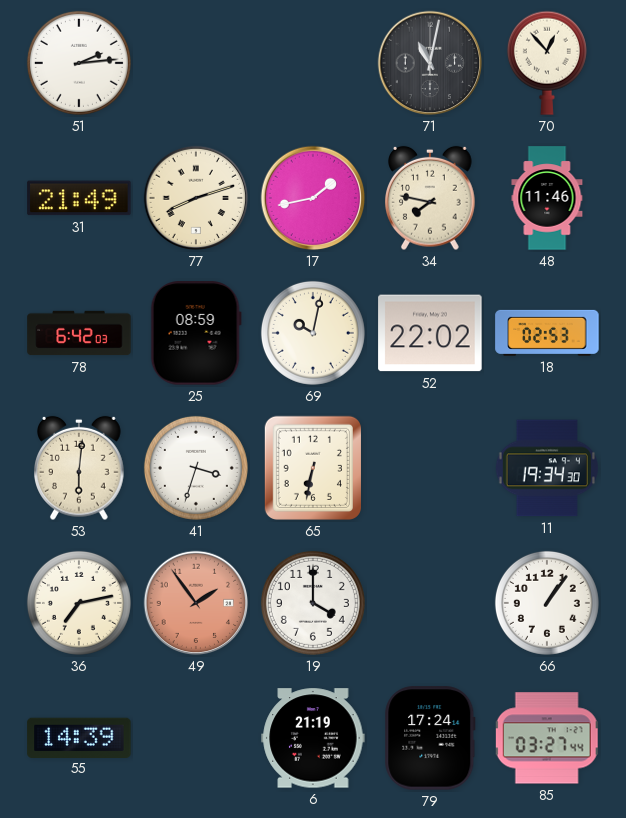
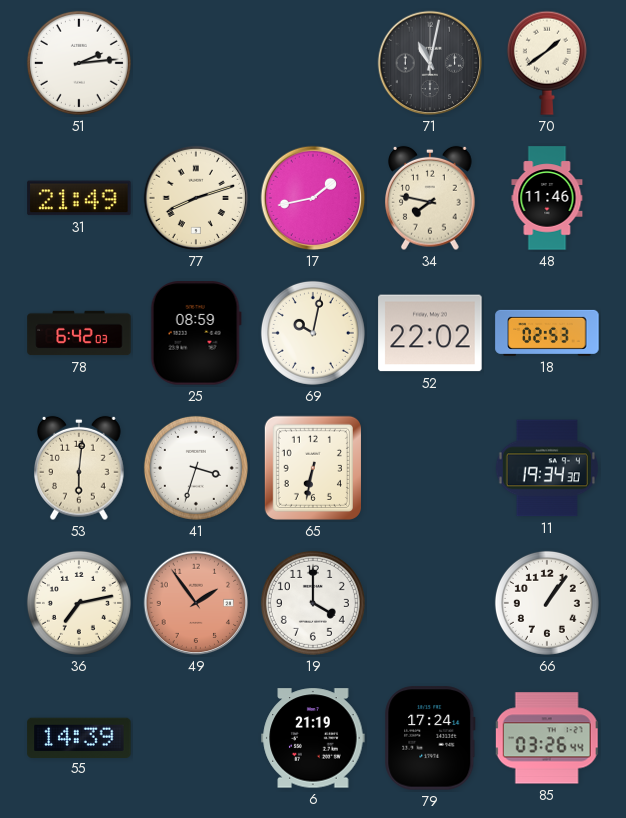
70: 12:53 -> 1:39 (547, 63)
85: 03:27 -> 03:26 (547, 738)
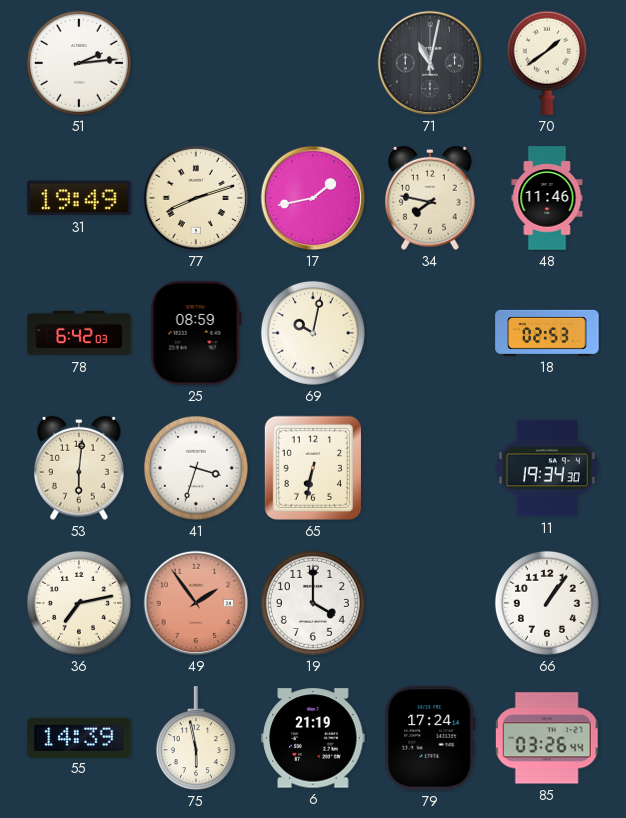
31: 21:49 -> 19:49 (79, 198)
52: 22:02 -> none (430, 333)
75: none -> 5:58 (196, 739)
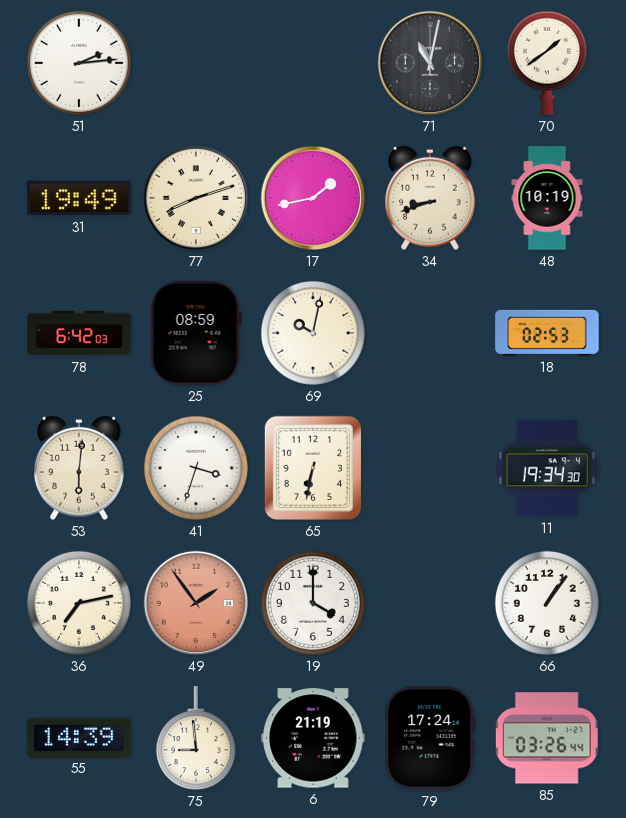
34: 7:47 -> 8:42 (431, 198)
48: 11:46 -> 10:19 (547, 198)
75: 5:58 -> 8:59 (196, 739)
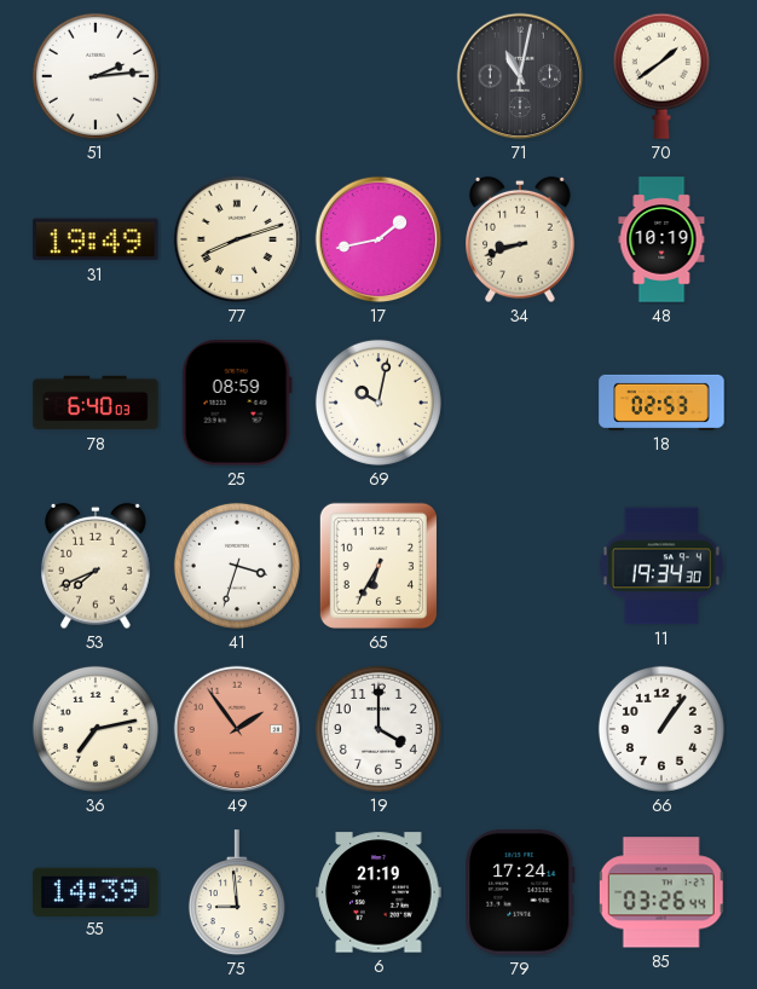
78: 6:42 -> 6:40 (96, 403)
53: 6:01 -> 7:41 (97, 566)
65: 6:32 -> 6:35 (379, 566)
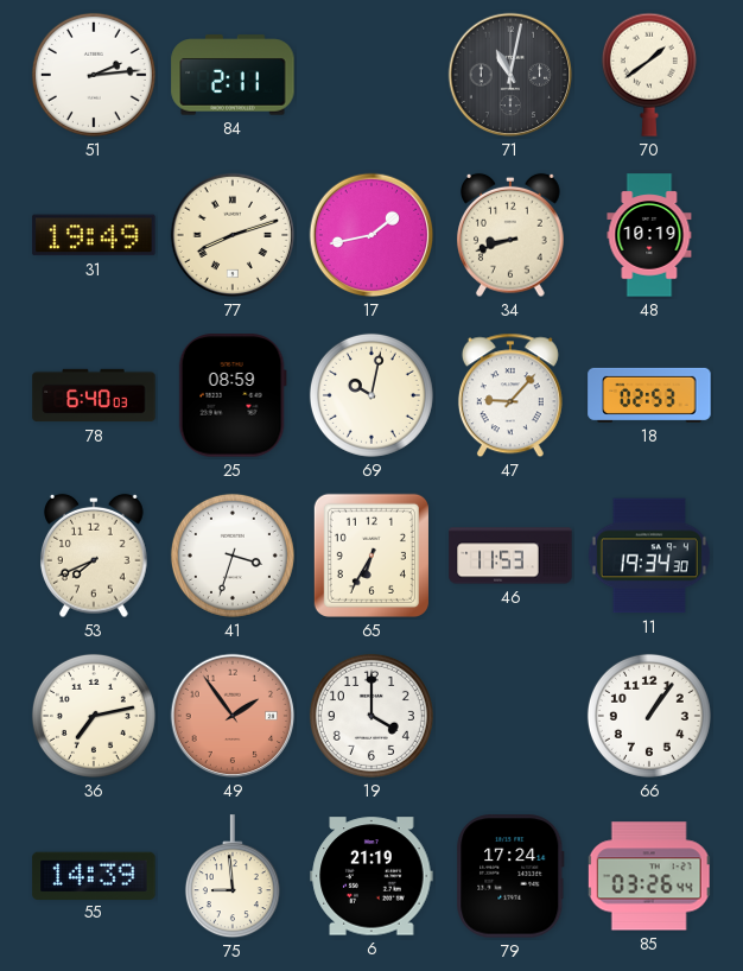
84: none -> 2:11 (233, 75)
47: none -> 9:07 (510, 395)
46: none -> 11:53 (510, 556)
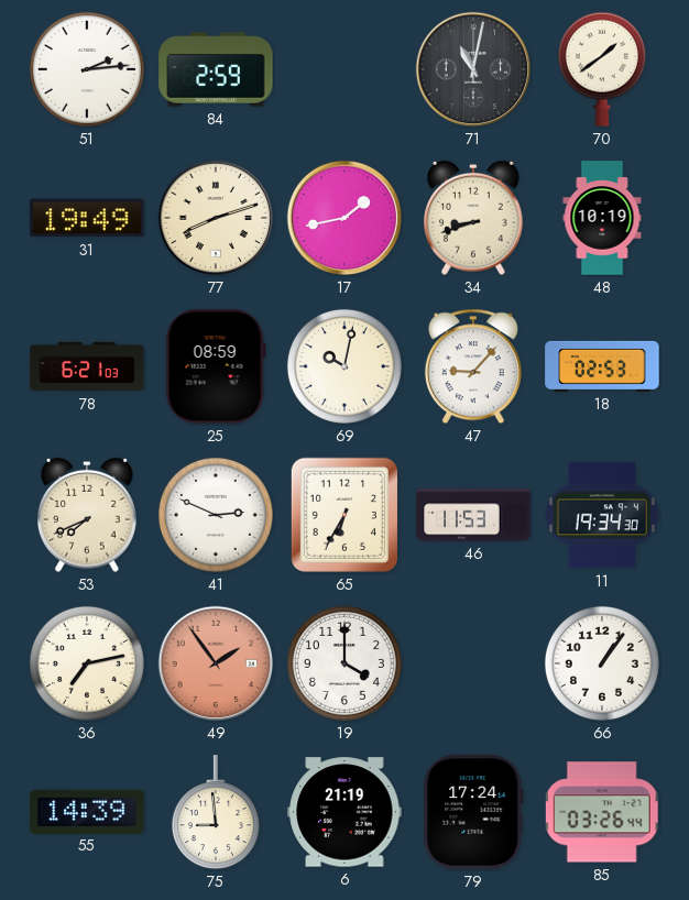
84: 2:11 -> 2:59 (216, 69)
78: 6:40 -> 6:21 (87, 366)
41: 3:33 -> 2:49 (216, 515)
